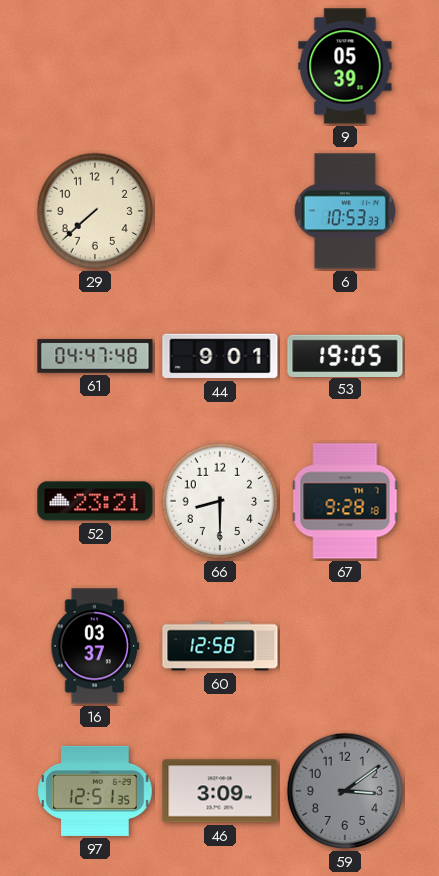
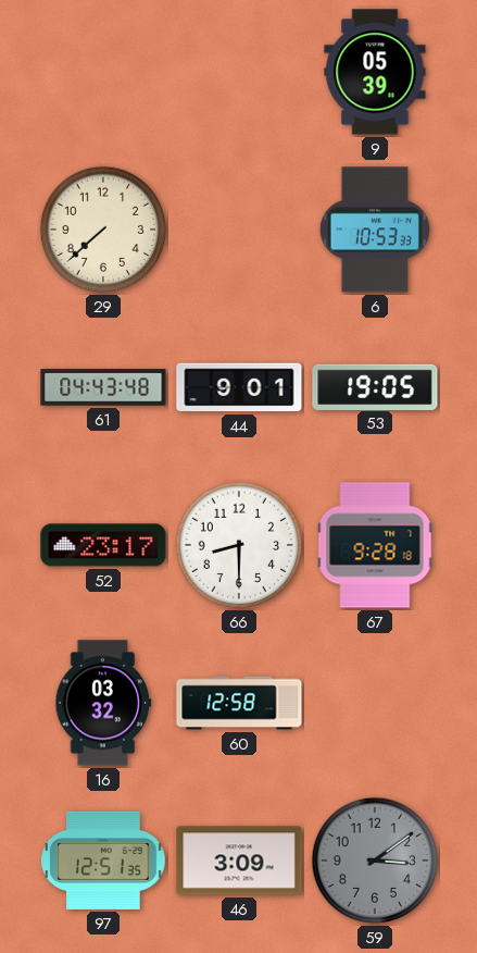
61: 04:47 -> 04:43 (103, 387)
52: 23:21 -> 23:17 (103, 545)
16: 03:37 -> 03:32 (103, 703)
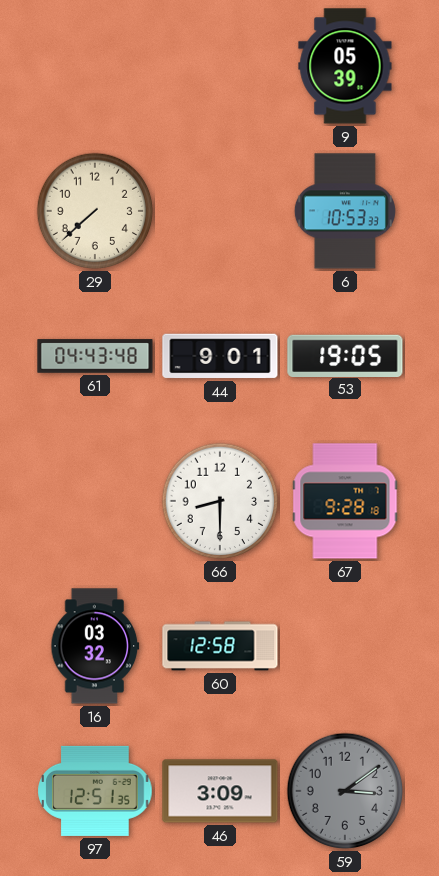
52: 23:17 -> none (103, 545)
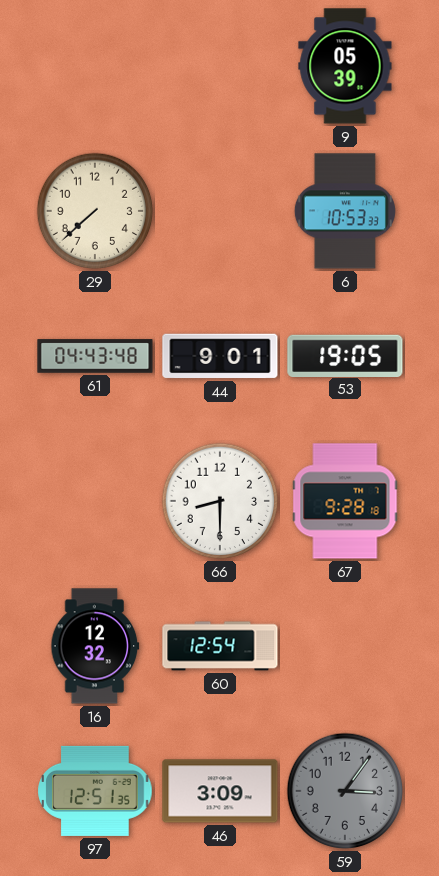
16: 03:32 -> 12:32 (95, 646)
60: 12:58 -> 12:54 (220, 646)
59: 3:09 -> 3:06 (345, 791)
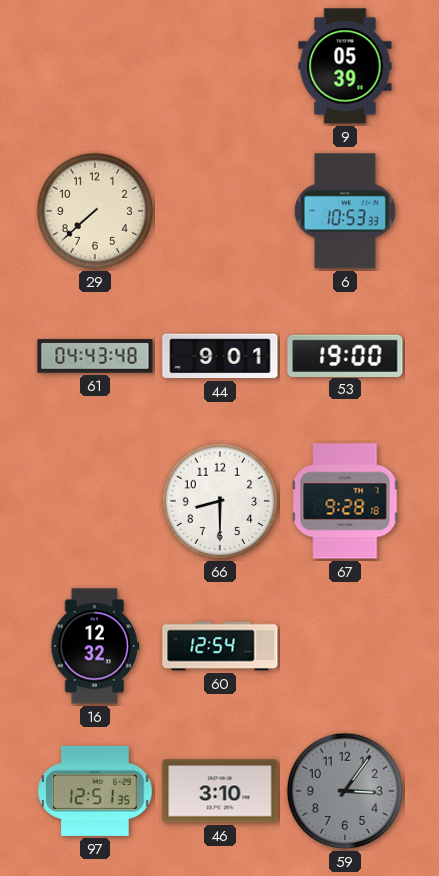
53: 19:05 -> 19:00 (345, 355)
46: 3:09 -> 3:10 (220, 791)
